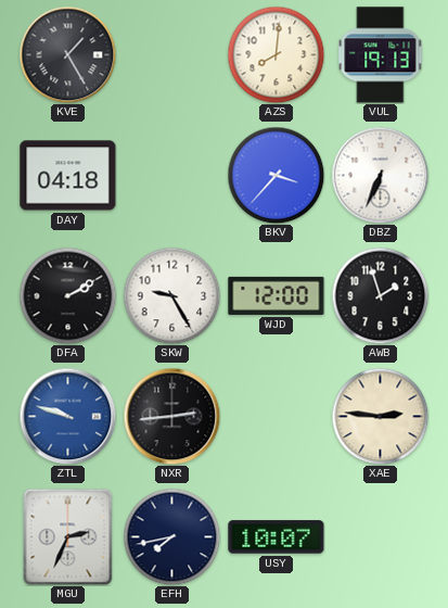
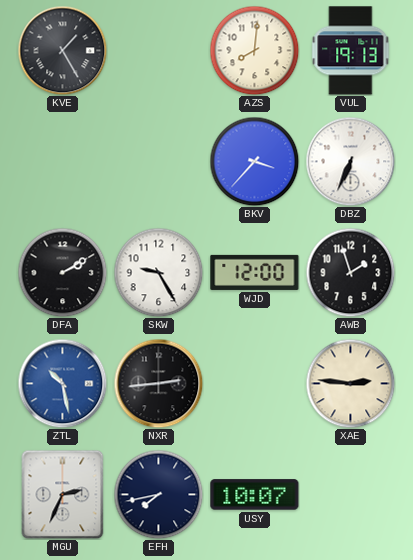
DAY: 04:18 -> none (68, 176)
ZTL: 9:48 -> 10:28 (62, 383)
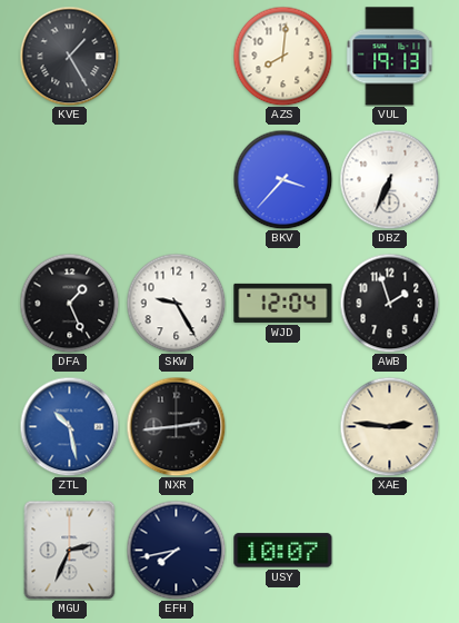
DFA: 2:10 -> 1:26 (69, 303)
WJD: 12:00 -> 12:04 (283, 303)
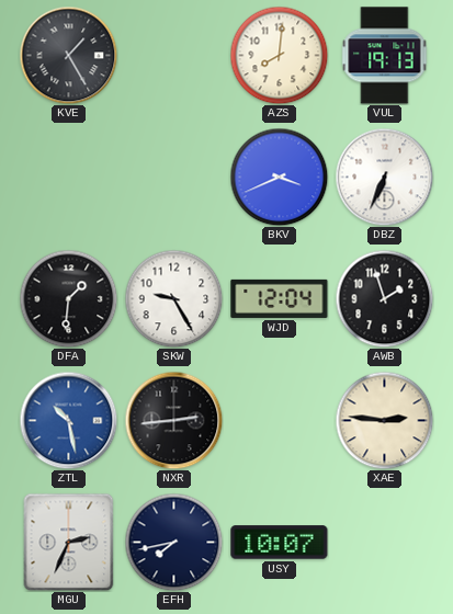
BKV: 3:37 -> 3:41 (279, 177)
DFA: 1:26 -> 1:31 (68, 298)
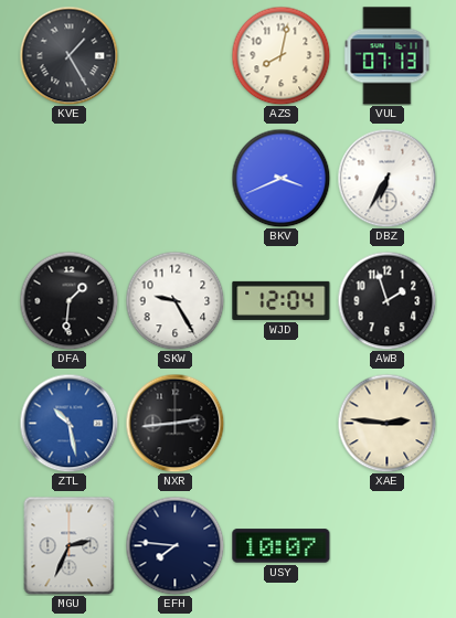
AZS: 8:01 -> 8:02 (280, 55)
VUL: 19:13 -> 07:13 (388, 56)
DBZ: 6:34 -> 6:35 (386, 178)
EFH: 7:43 -> 7:46 (174, 545)
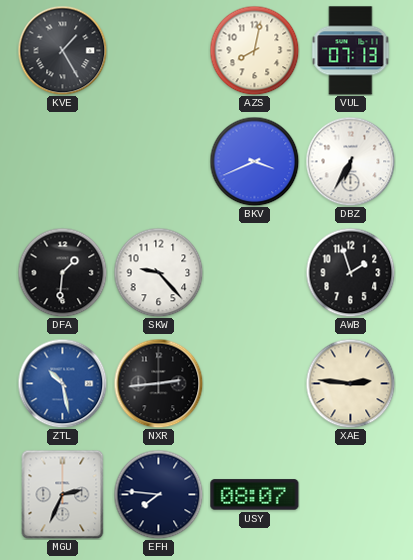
SKW: 9:25 -> 9:23 (158, 272)
WJD: 12:04 -> none (282, 300)
USY: 10:07 -> 08:07 (255, 495)
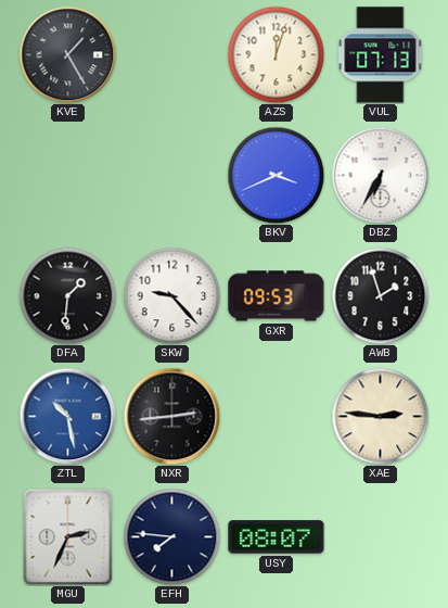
AZS: 8:02 -> 12:03 (276, 54)
GXR: none -> 09:53 (277, 296)
